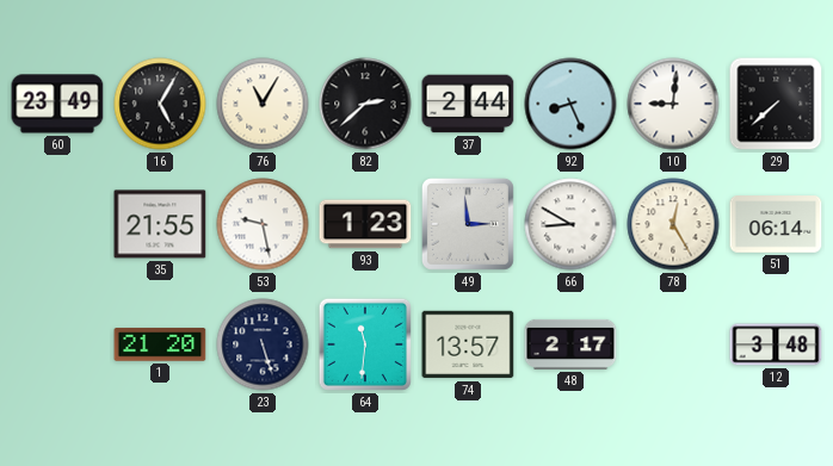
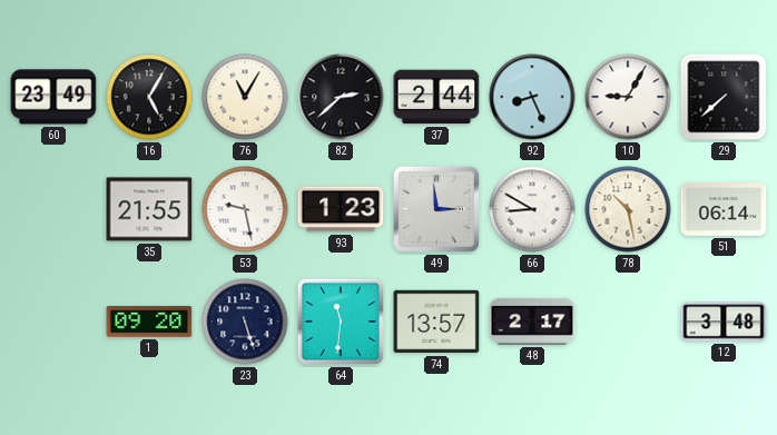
10: 9:01 -> 9:05 (628, 97)
78: 12:25 -> 10:28 (628, 209)
1: 21:20 -> 09:20 (149, 322)
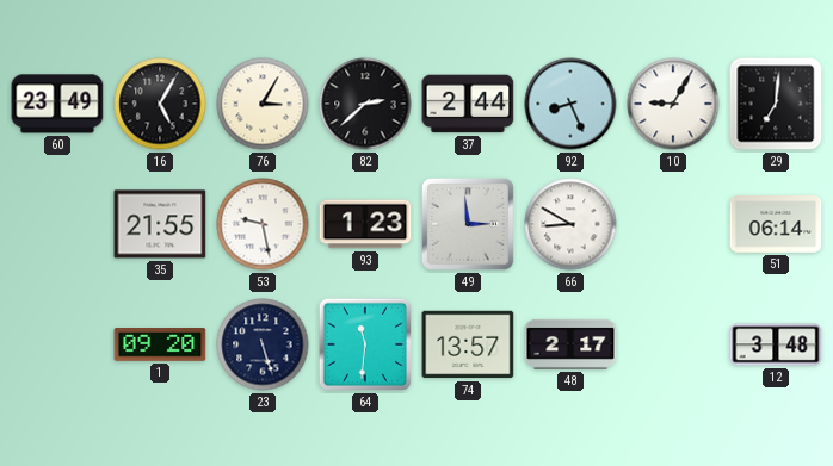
76: 11:05 -> 3:05 (263, 104)
29: 7:38 -> 7:01 (776, 104)
78: 10:28 -> none (628, 209)
